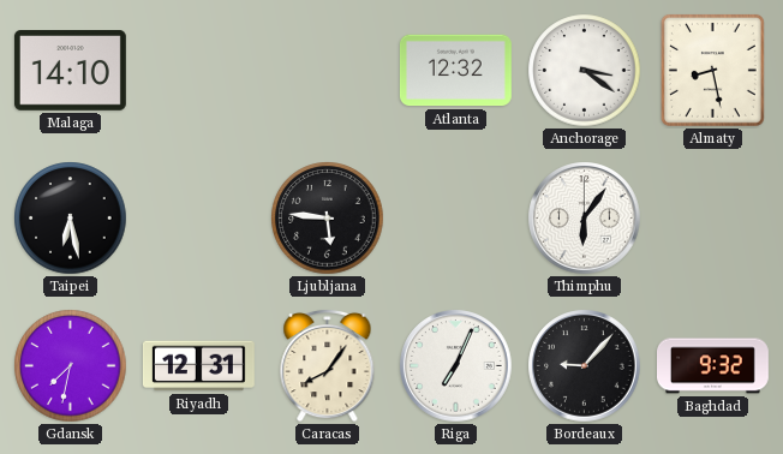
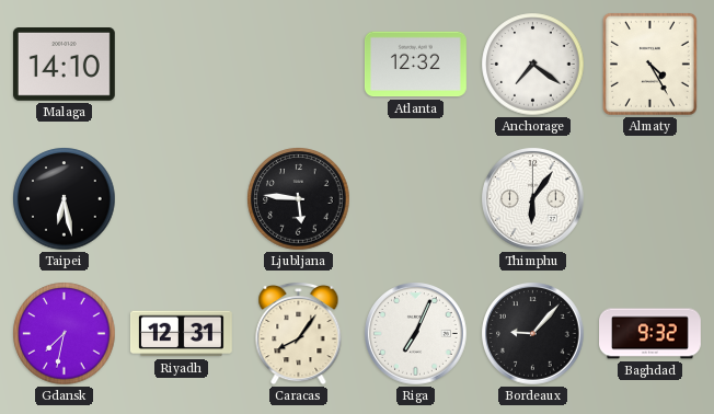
Anchorage: 3:21 -> 7:21 (533, 65)
Almaty: 8:28 -> 4:25 (649, 64)
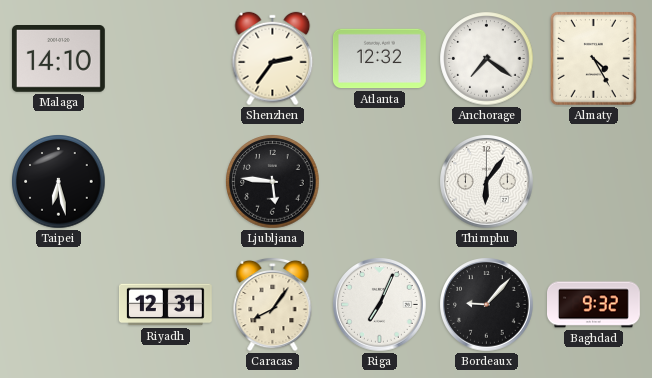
Shenzhen: none -> 2:36 (273, 59)
Gdansk: 7:32 -> none (65, 334)
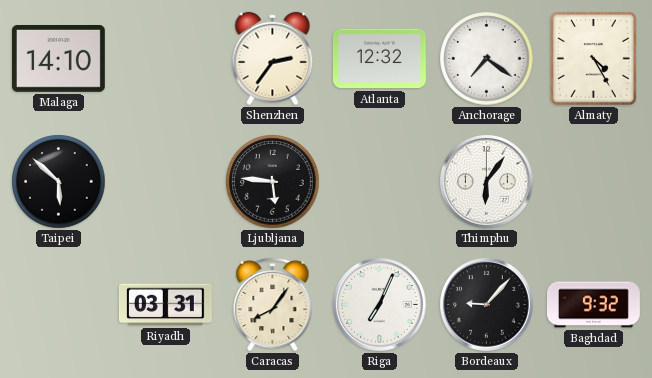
Taipei: 6:28 -> 5:52 (59, 182)
Riyadh: 12:31 -> 03:31 (165, 305)
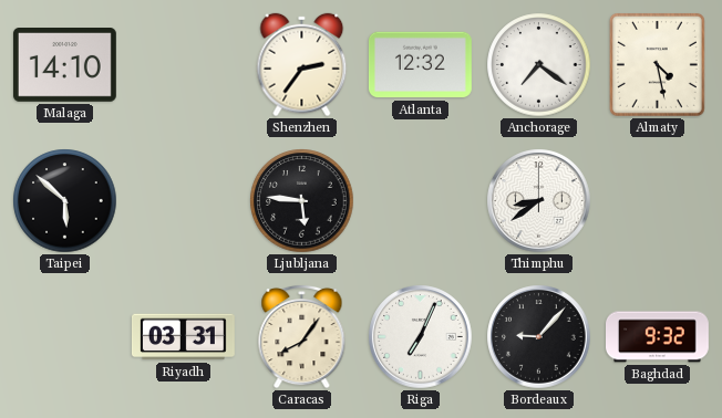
Almaty: 4:25 -> 4:28 (657, 64)
Thimphu: 6:06 -> 8:39 (539, 201)
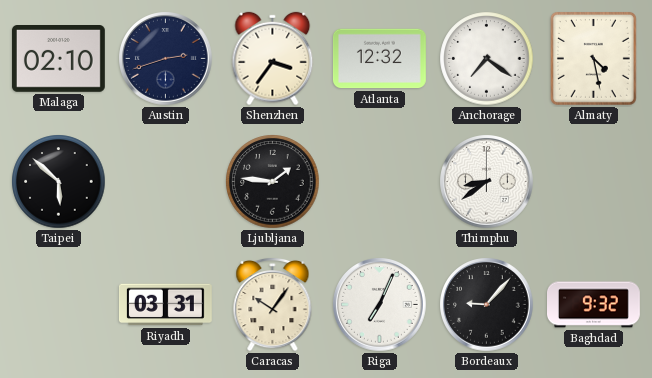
Malaga: 14:10 -> 02:10 (58, 59)
Austin: none -> 2:42 (166, 59)
Shenzhen: 2:36 -> 3:36 (273, 59)
Ljubljana: 5:46 -> 1:46 (273, 182)
Caracas: 8:06 -> 10:06 (273, 304)
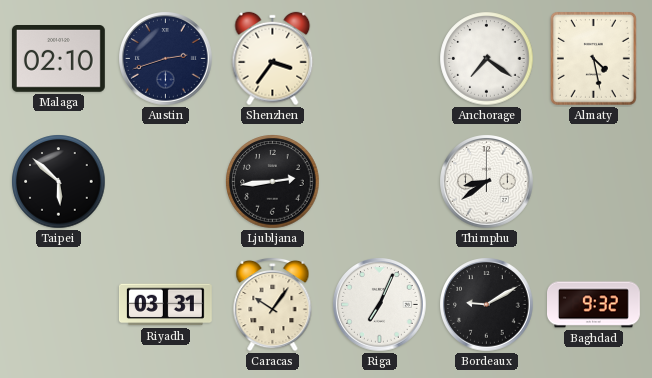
Atlanta: 12:32 -> none (379, 59)
Ljubljana: 1:46 -> 2:44 (273, 182)
Bordeaux: 9:07 -> 9:10 (487, 305)
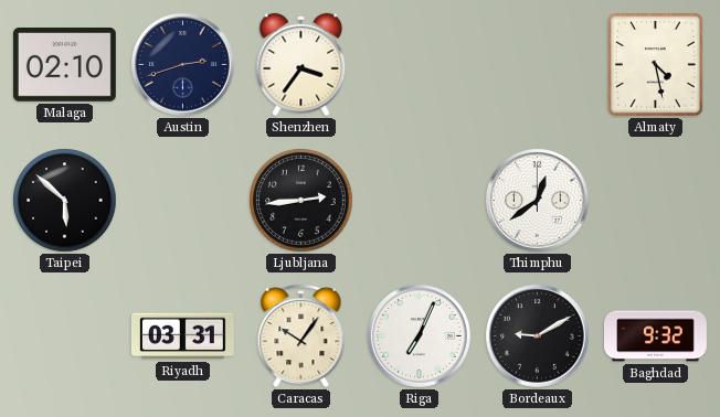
Anchorage: 7:21 -> none (487, 59)
Thimphu: 8:39 -> 12:39 (538, 201)
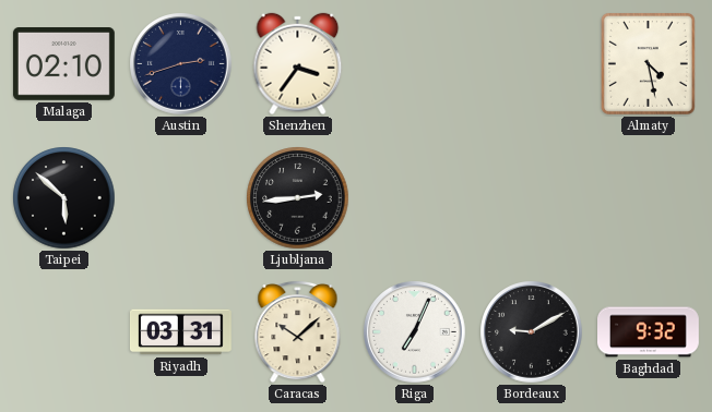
Thimphu: 12:39 -> none (538, 201)
Caracas: 10:06 -> 10:08 (298, 331)
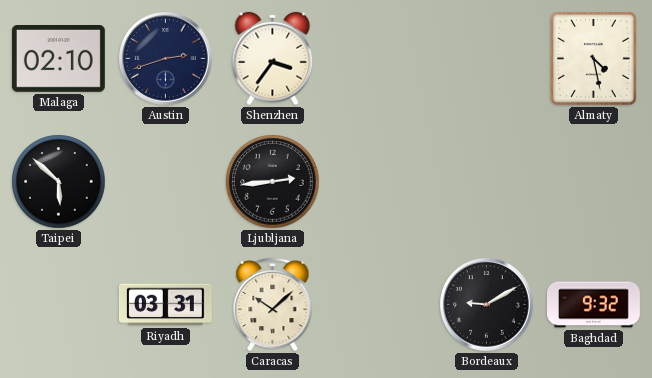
Riga: 7:04 -> none (415, 332)
